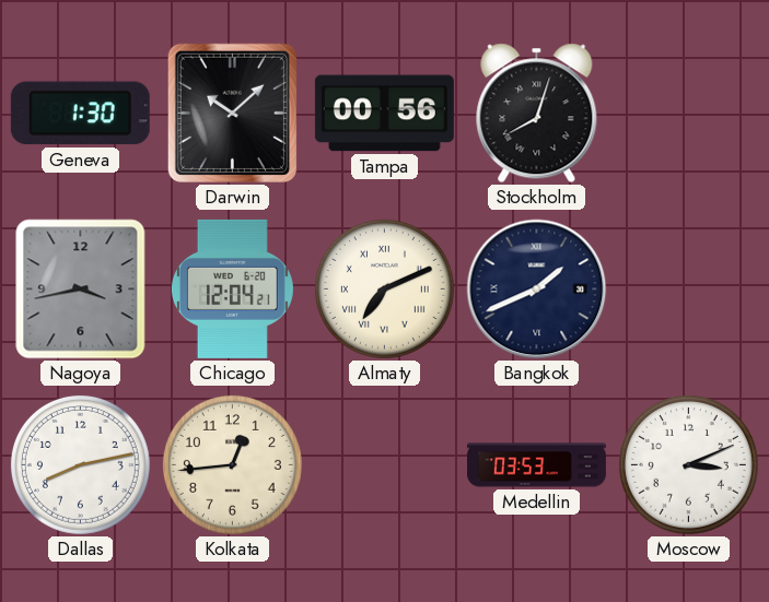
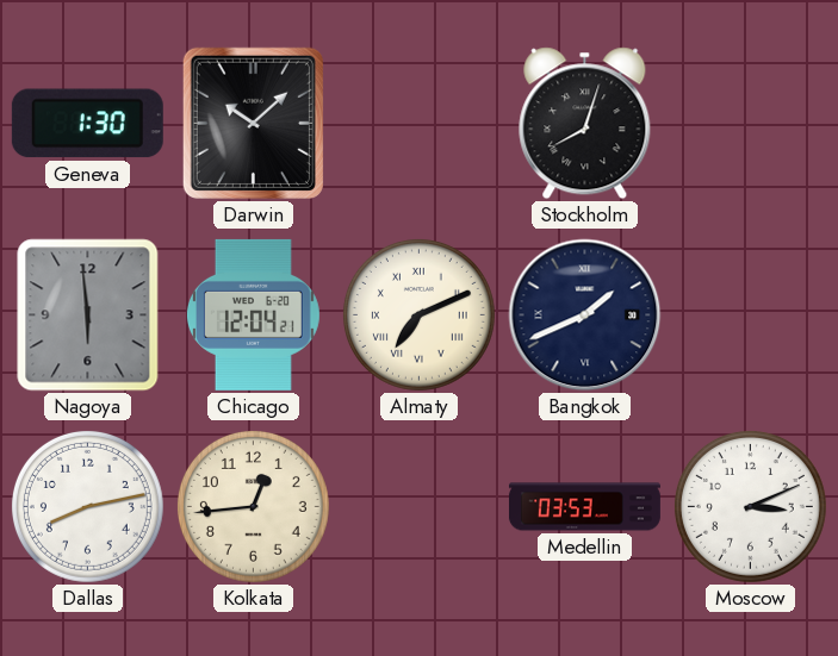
Tampa: 00:56 -> none (384, 114)
Nagoya: 3:43 -> 5:59 (88, 315)
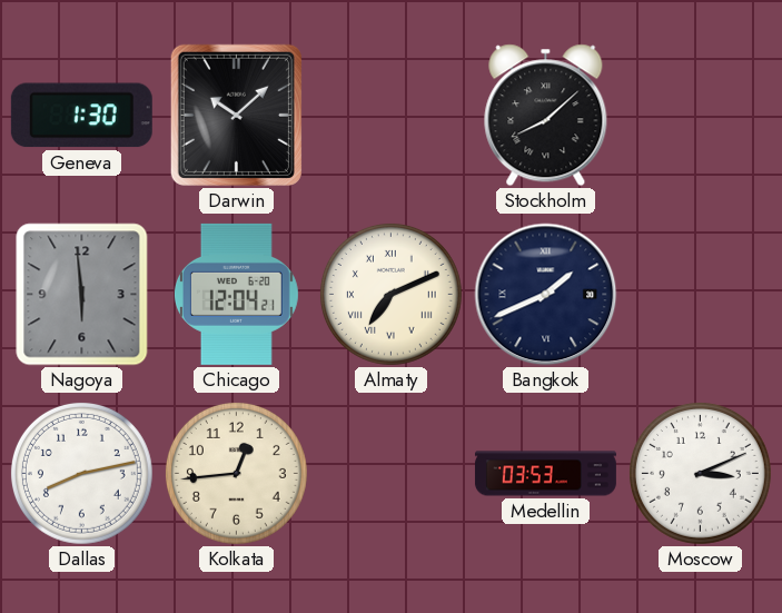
Stockholm: 8:03 -> 8:08 (546, 116)
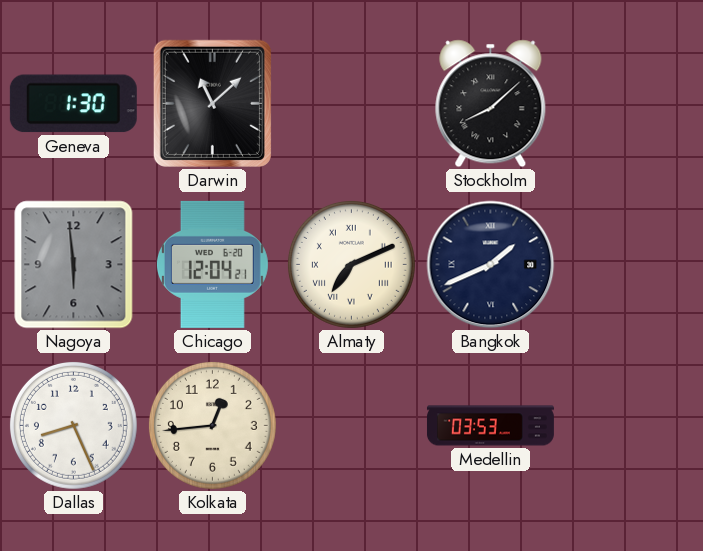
Darwin: 10:08 -> 11:08 (212, 103)
Dallas: 8:13 -> 8:26 (73, 425)
Moscow: 3:11 -> none (700, 473)
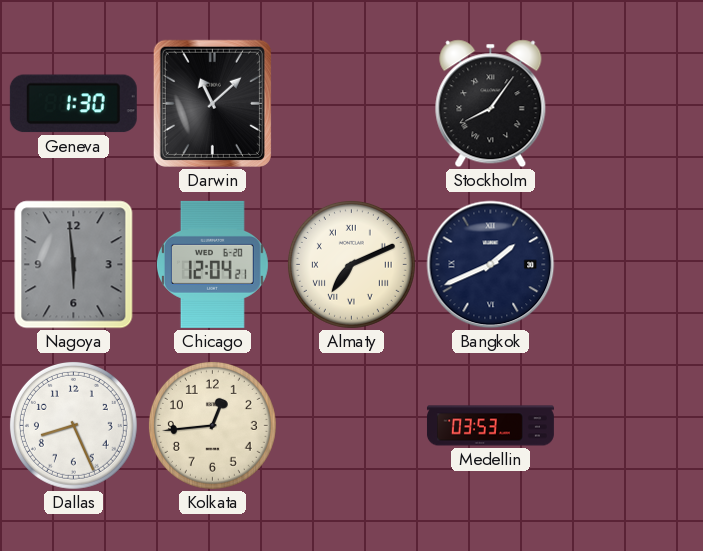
Stockholm: 8:08 -> 8:06 (491, 104)
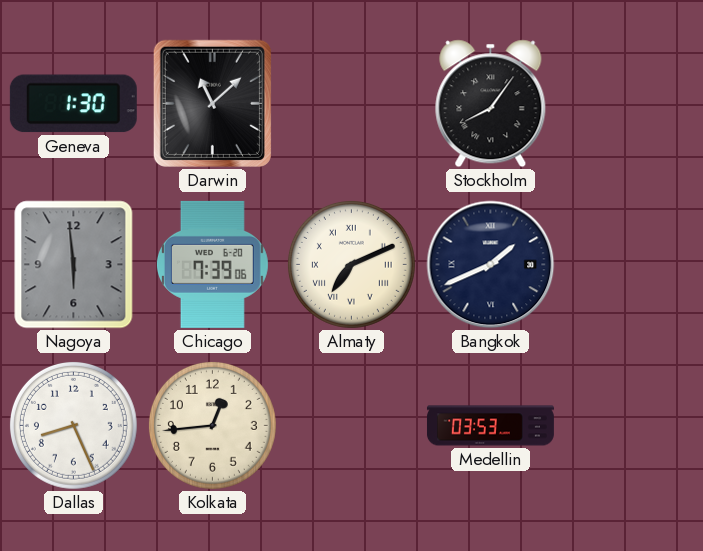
Chicago: 12:04 -> 7:39 (212, 264)
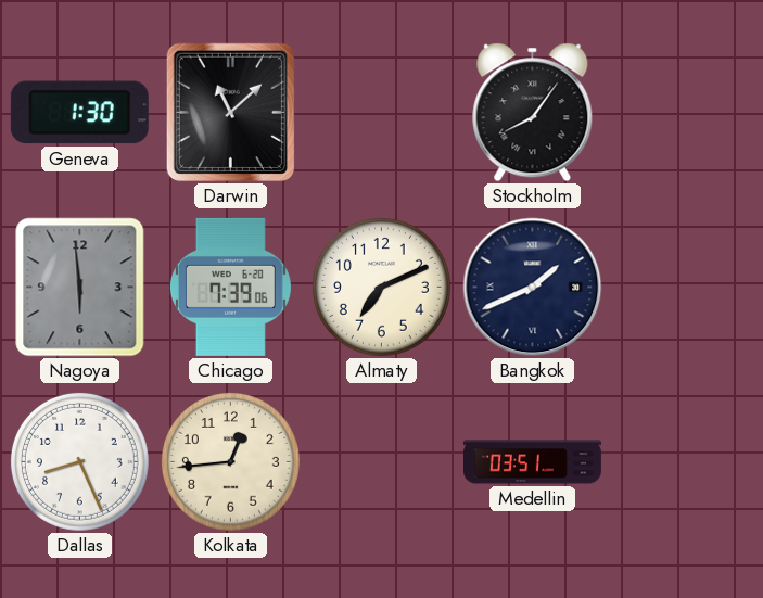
Almaty numerals: Roman -> Arabic (381, 287)
Medellin: 03:53 -> 03:51 (532, 462)
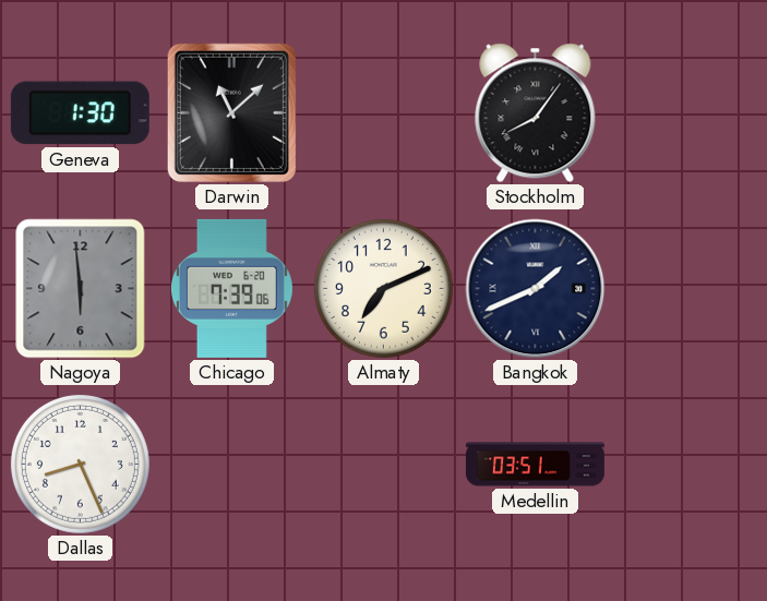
Kolkata: 12:44 -> none (230, 461)
